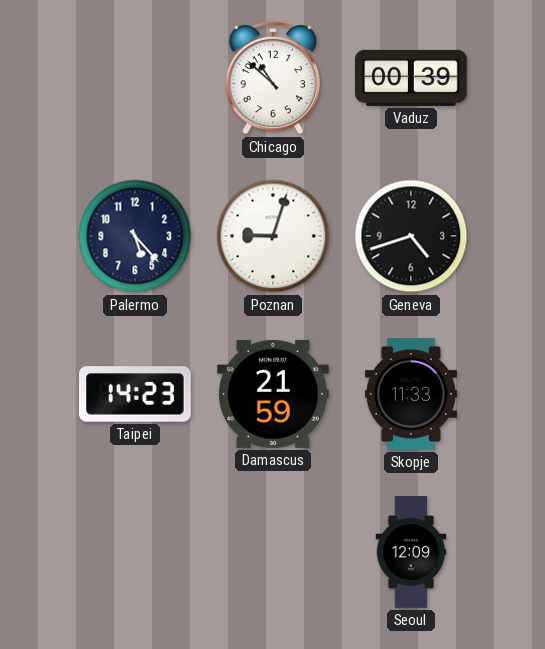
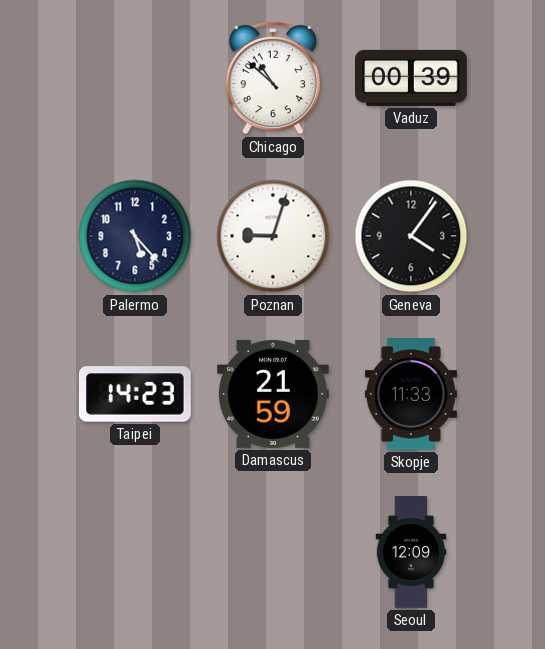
Geneva: 4:42 -> 4:06 (411, 236)
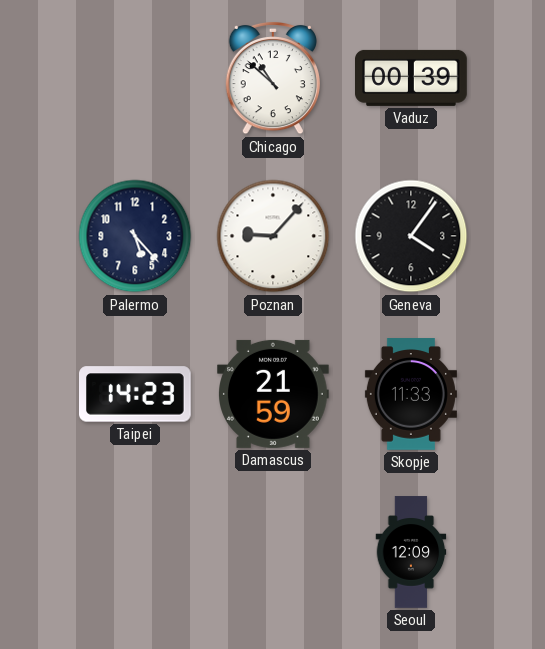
Poznan: 9:03 -> 9:07 (273, 236)
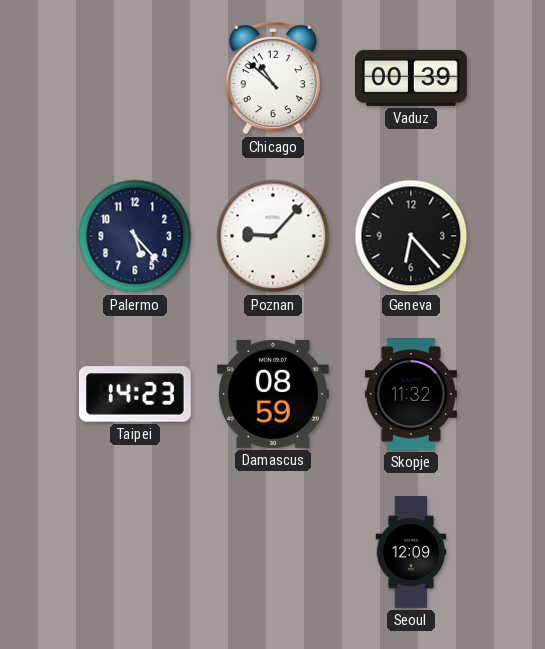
Geneva: 4:06 -> 6:23 (411, 236)
Damascus: 21:59 -> 08:59 (274, 394)
Skopje: 11:33 -> 11:32 (411, 394)
